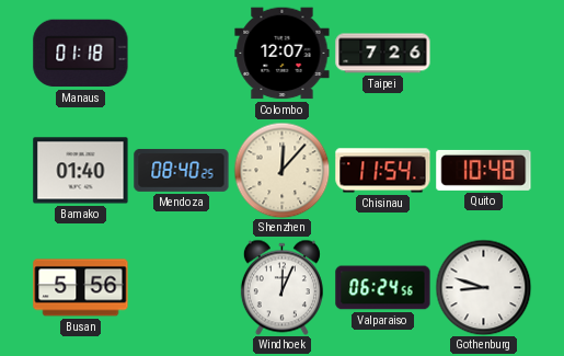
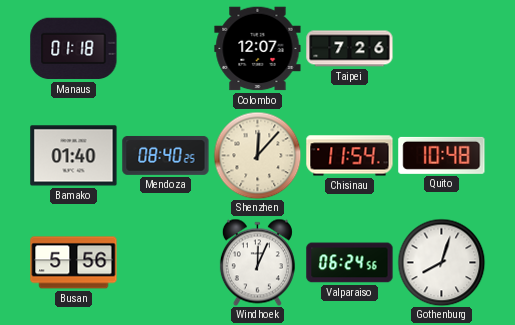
Gothenburg: 8:48 -> 8:03 (441, 262)
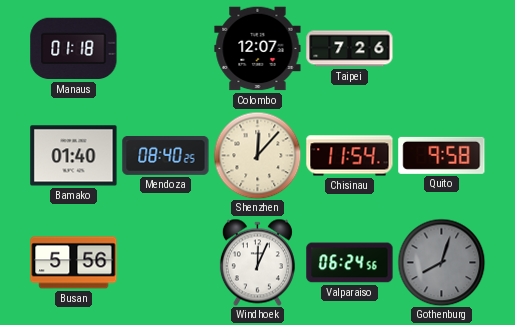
Quito: 10:48 -> 9:58 (442, 155)
Gothenburg dial: white -> grey (441, 262)
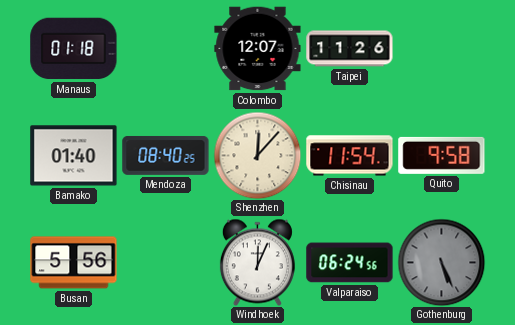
Taipei: 7:26 -> 11:26 (350, 49)
Gothenburg: 8:03 -> 5:26 (441, 262)
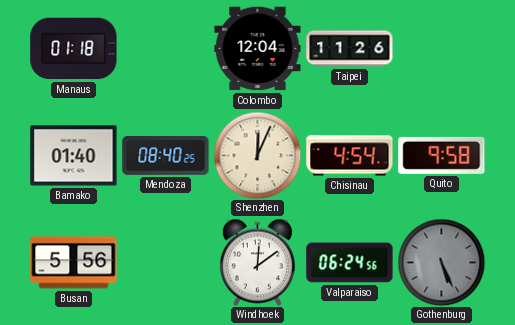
Colombo: 12:07 -> 12:04 (258, 49)
Shenzhen: 12:07 -> 12:04 (257, 155)
Chisinau: 11:54 -> 4:54 (350, 156)
Windhoek: 12:04 -> 12:09 (257, 262)
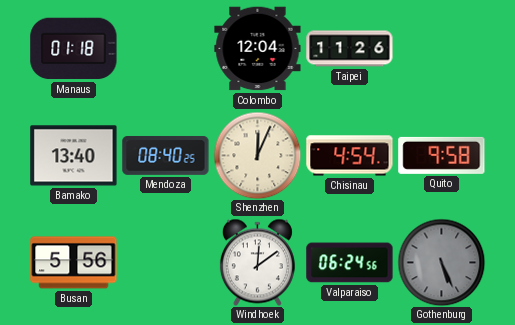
Bamako: 01:40 -> 13:40 (74, 156)
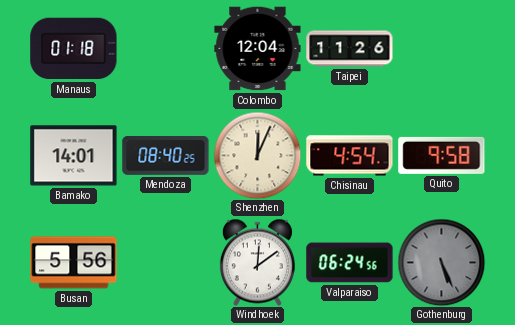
Bamako: 13:40 -> 14:01 (74, 156)
